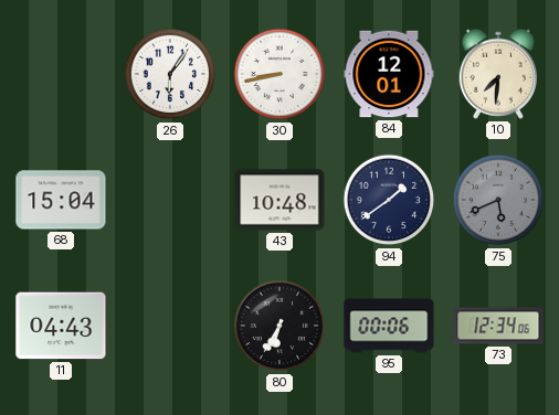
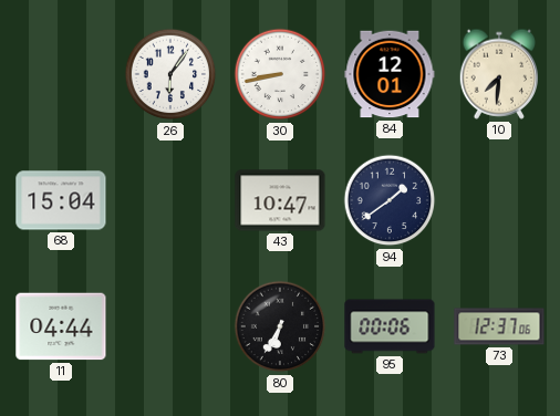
43: 10:48 -> 10:47 (280, 200)
75: 5:41 -> none (498, 200)
11: 04:43 -> 04:44 (61, 326)
73: 12:34 -> 12:37 (499, 326)
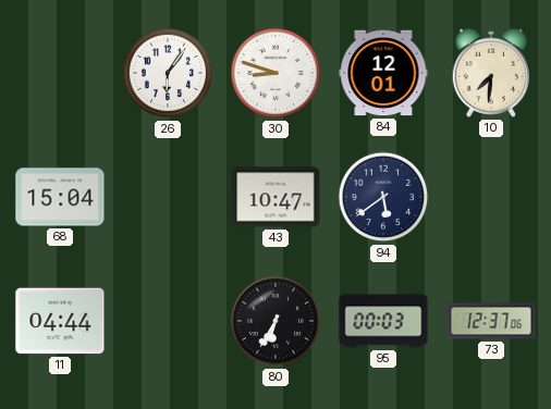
30: 8:43 -> 8:48 (275, 73)
94: 1:39 -> 5:39 (383, 197)
95: 00:06 -> 00:03 (383, 321)
